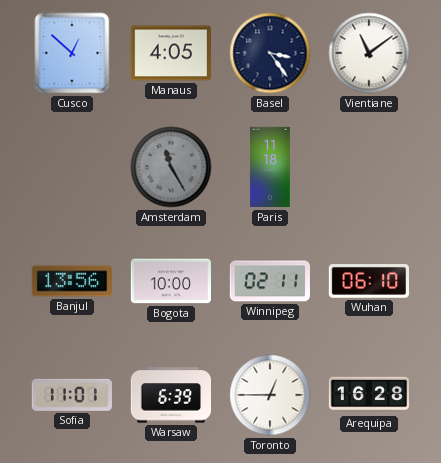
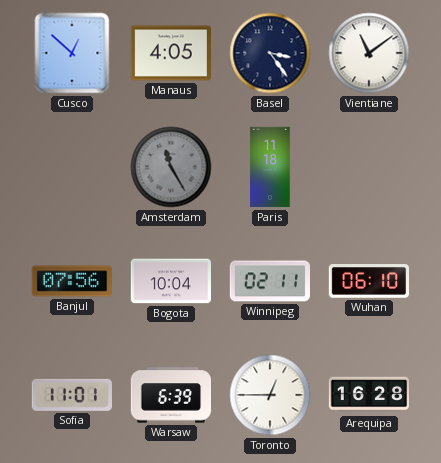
Banjul: 13:56 -> 07:56 (71, 281)
Bogota: 10:00 -> 10:04 (170, 281)
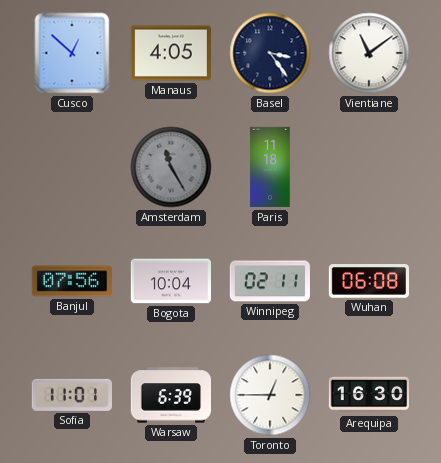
Wuhan: 06:10 -> 06:08 (368, 281)
Arequipa: 16:28 -> 16:30 (368, 395)
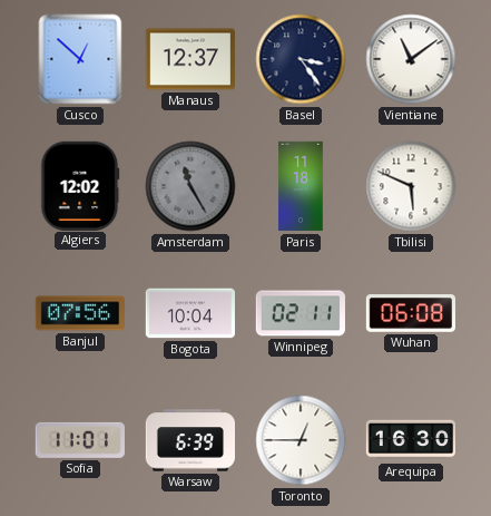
Manaus: 4:05 -> 12:37 (189, 59)
Algiers: none -> 12:02 (80, 185)
Tbilisi: none -> 5:49 (411, 186)
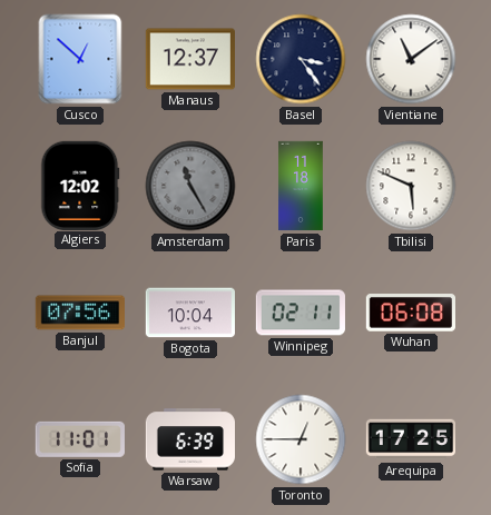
Arequipa: 16:30 -> 17:25 (410, 439)
